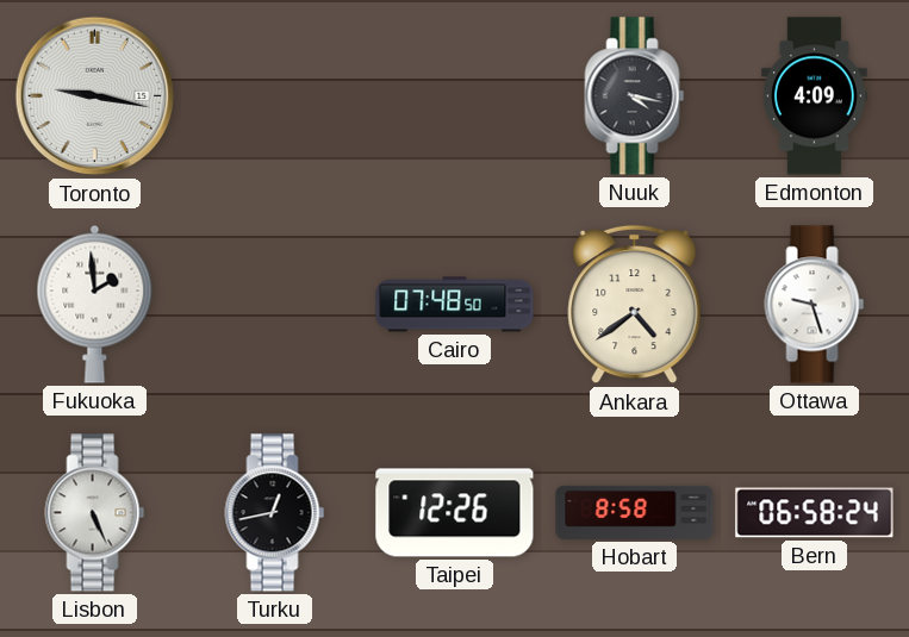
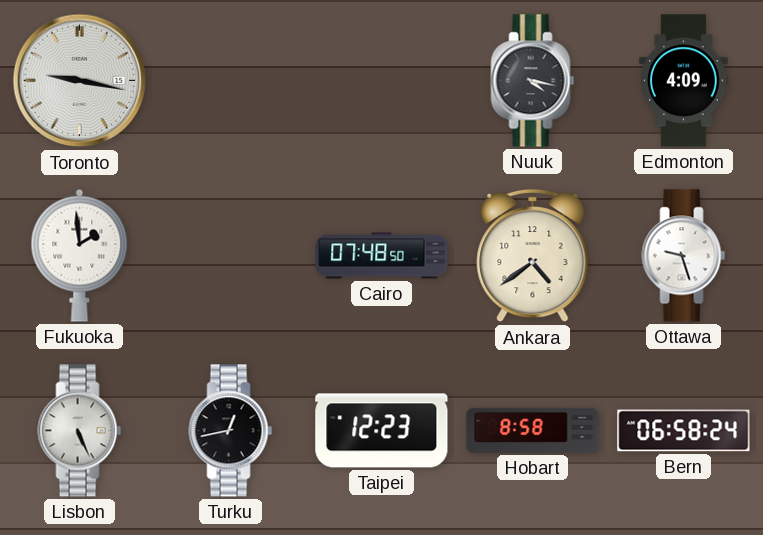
Taipei: 12:26 -> 12:23 (382, 431)
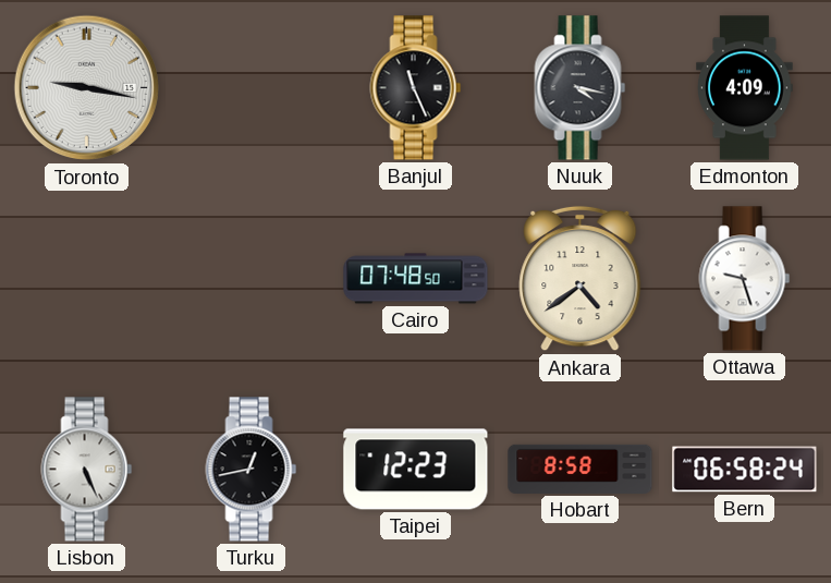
Banjul: none -> 11:26 (416, 88)
Fukuoka: 1:59 -> none (80, 255)
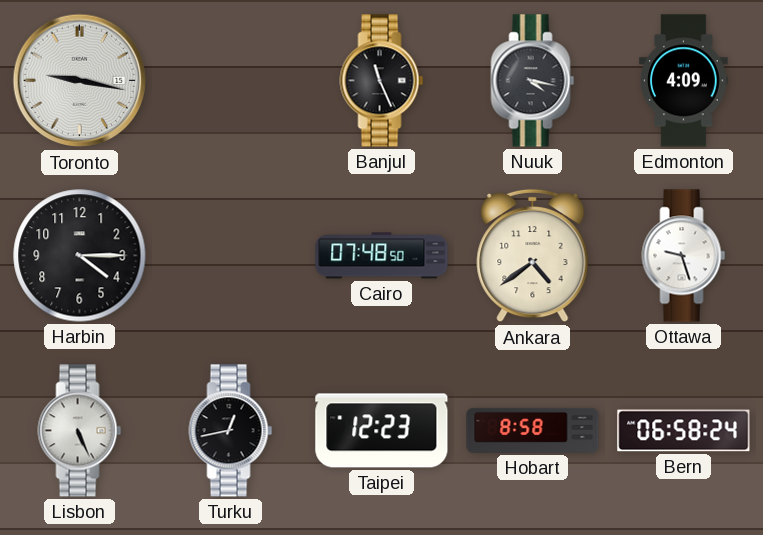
Harbin: none -> 4:15 (80, 256)
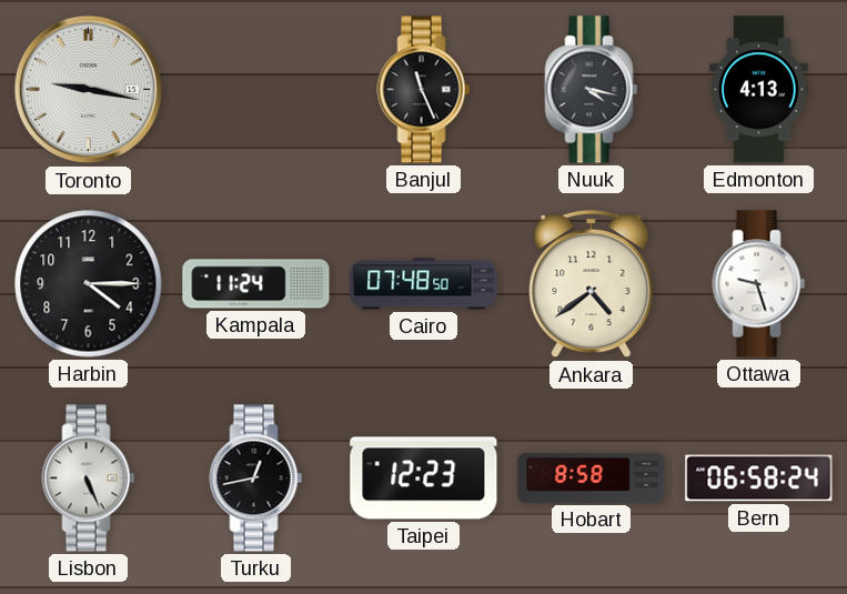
Edmonton: 4:09 -> 4:13 (759, 90)
Kampala: none -> 11:24 (256, 284)
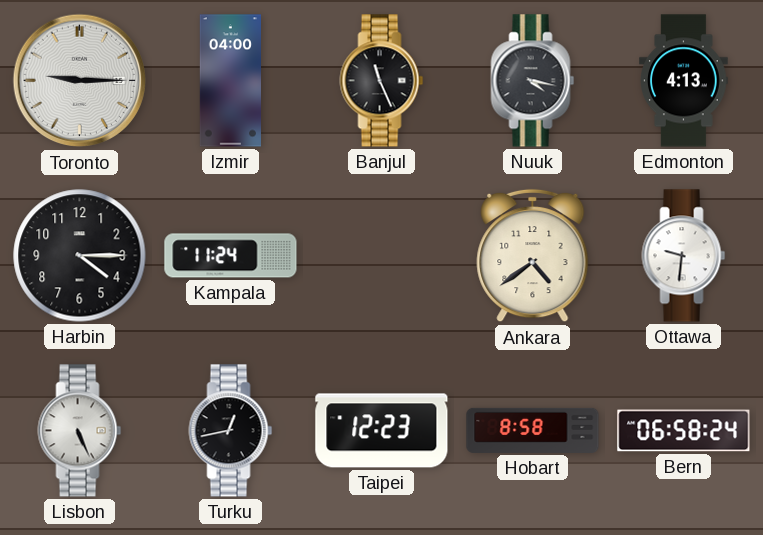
Toronto: 9:17 -> 9:15 (80, 81)
Izmir: none -> 04:00 (230, 81)
Cairo: 07:48 -> none (424, 284)
Ottawa: 9:27 -> 9:31 (684, 256)
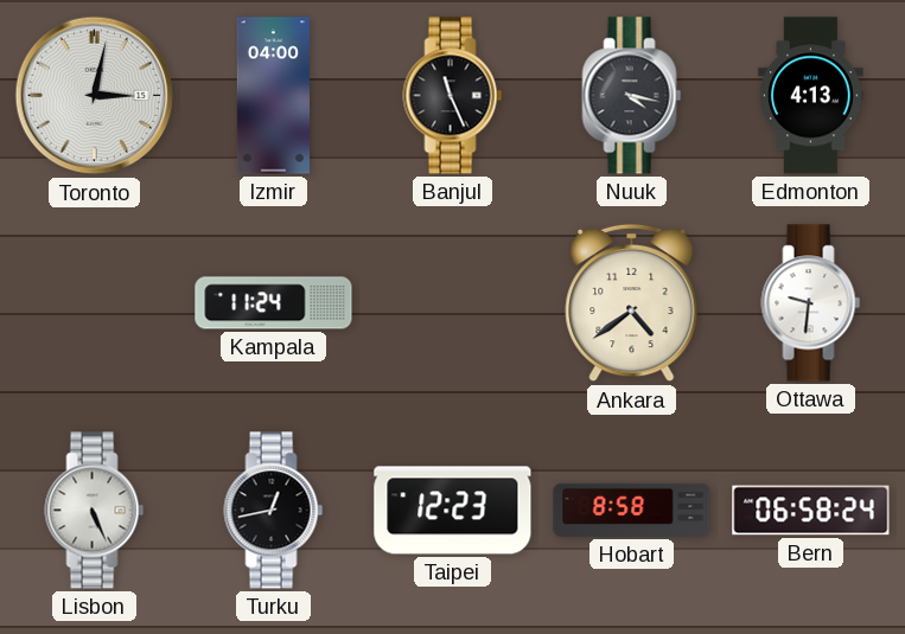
Toronto: 9:15 -> 3:02 (95, 96)
Harbin: 4:15 -> none (80, 256)
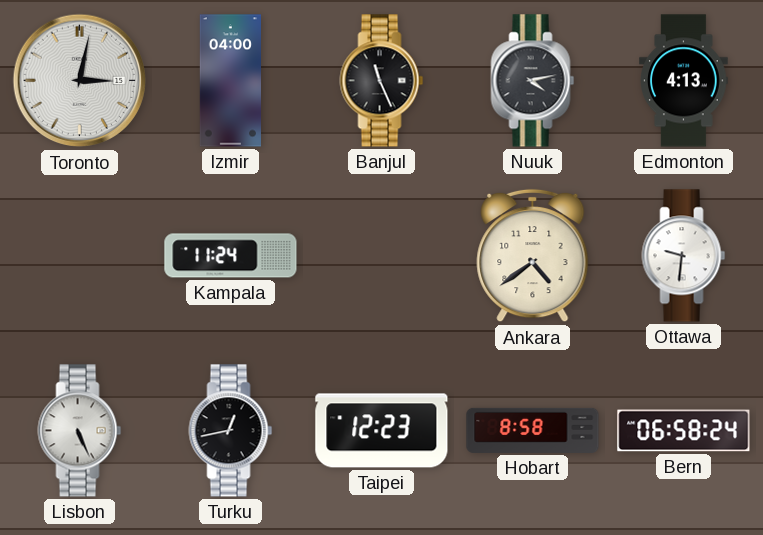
Nuuk: 4:17 -> 4:13 (533, 81)
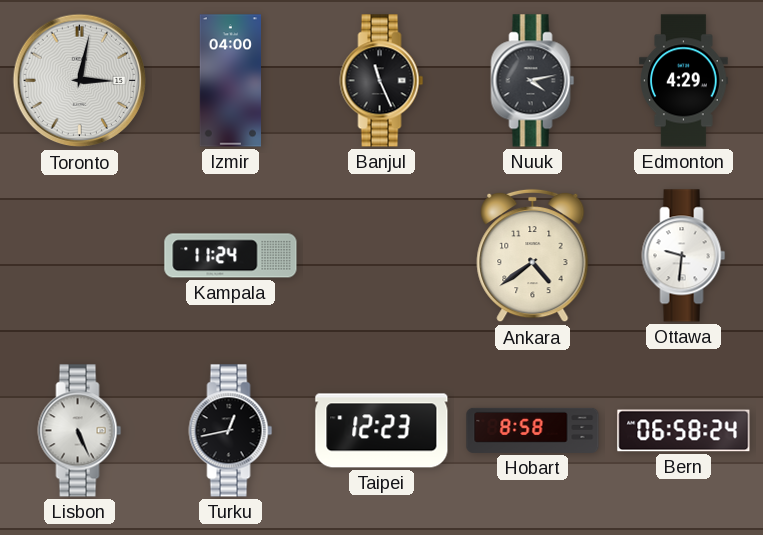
Edmonton: 4:13 -> 4:29 (684, 81)
